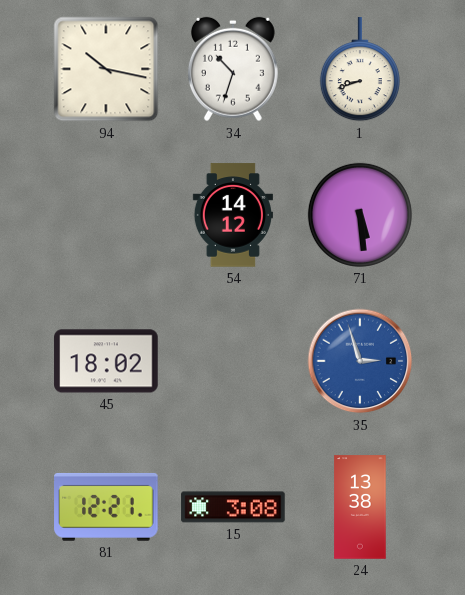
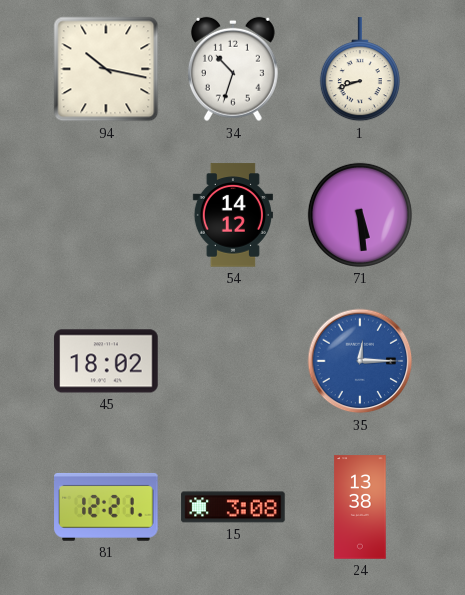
35: 2:57 -> 12:15 (360, 361)
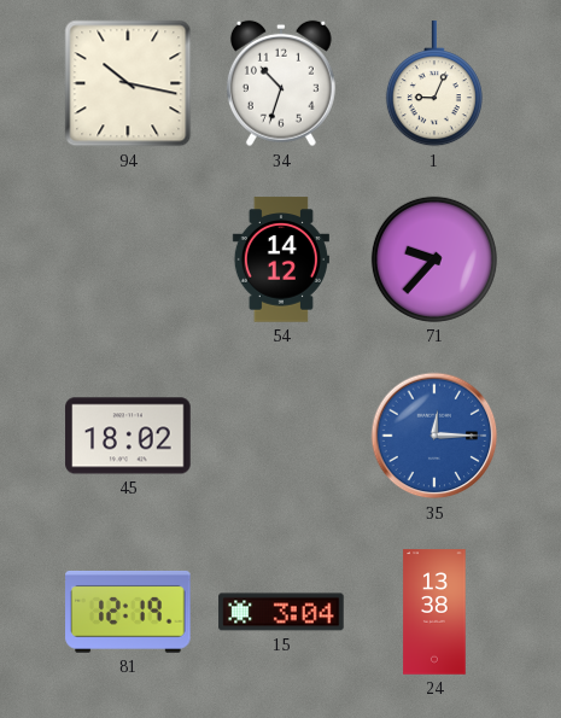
1: 8:42 -> 9:04 (434, 84)
71: 5:29 -> 9:37 (434, 259)
81: 12:21 -> 12:19 (128, 612)
15: 3:08 -> 3:04 (281, 612)
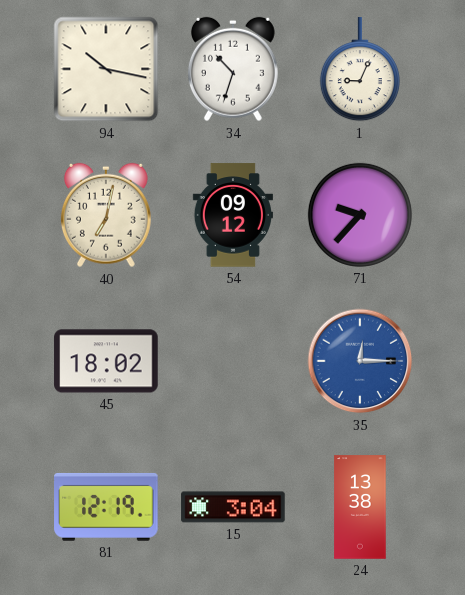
40: none -> 7:02 (106, 215)
54: 14:12 -> 09:12 (233, 215)
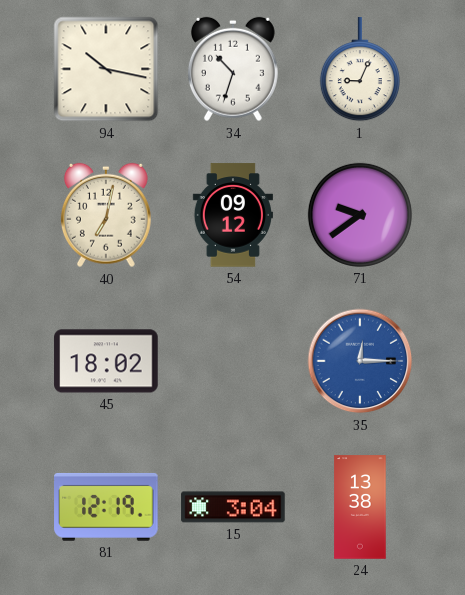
71: 9:37 -> 9:39 (360, 215)
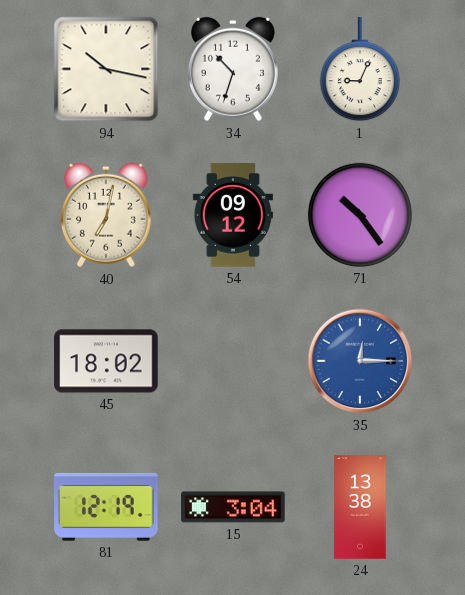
71: 9:39 -> 10:24 (360, 215)
